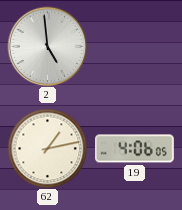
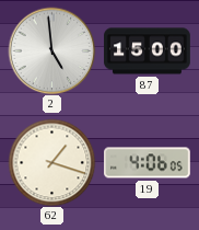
87: none -> 15:00 (148, 51)
62: 1:13 -> 1:18 (51, 162)
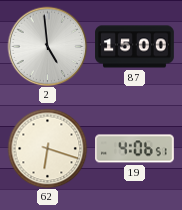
62: 1:18 -> 6:18 (47, 148)
19: 4:06:05 -> 4:06:51 (135, 149)
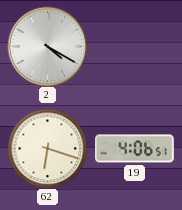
2: 4:59 -> 4:20 (47, 46)
87: 15:00 -> none (135, 47)
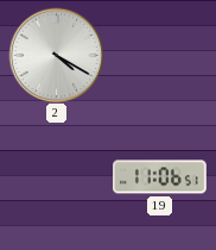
62: 6:18 -> none (47, 148)
19: 4:06 -> 11:06 (160, 177)
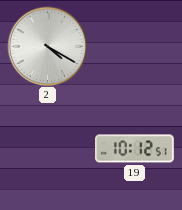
19: 11:06 -> 10:12 (135, 149)
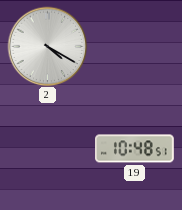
19: 10:12 -> 10:48 (135, 149)
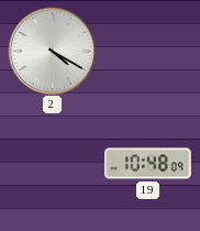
19: 10:48:51 -> 10:48:09 (148, 164)
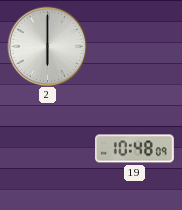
2: 4:20 -> 6:00 (47, 46)
